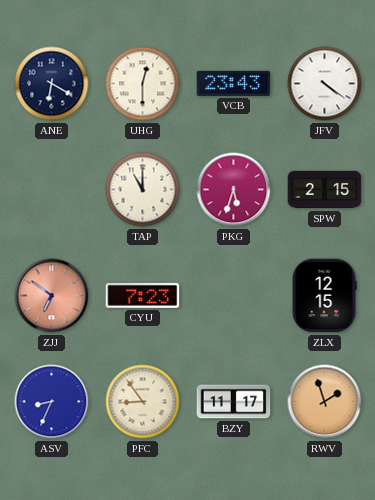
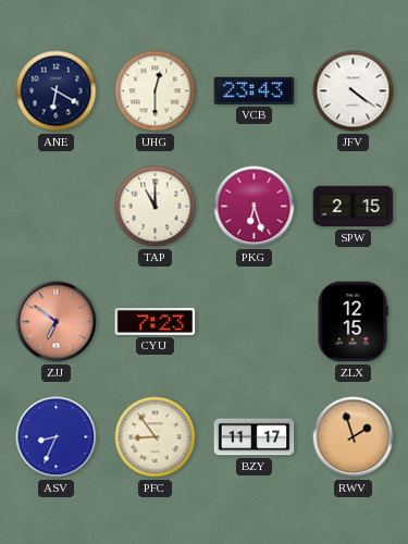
PKG: 5:33 -> 6:27 (255, 207)
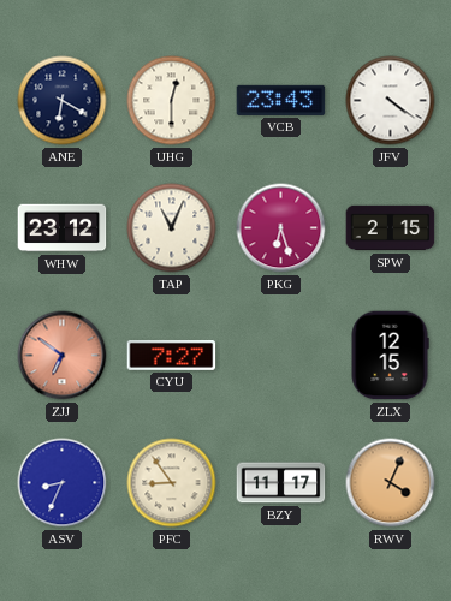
WHW: none -> 23:12 (63, 228)
TAP: 11:00 -> 11:04 (172, 228)
CYU: 7:23 -> 7:27 (172, 355)
RWV: 1:57 -> 4:04 (391, 483)
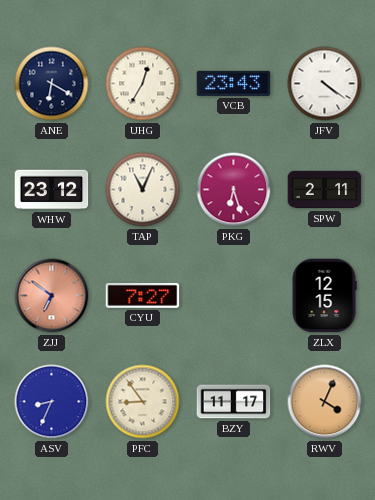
UHG: 12:30 -> 12:35 (143, 84)
SPW: 2:15 -> 2:11 (325, 190)
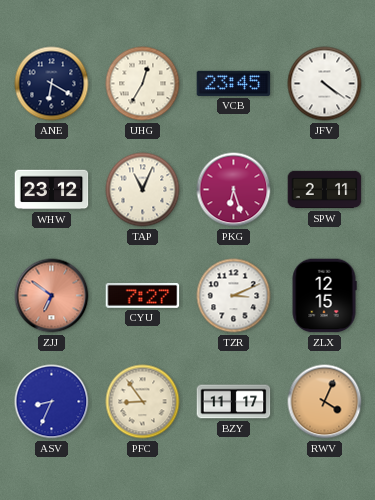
VCB: 23:43 -> 23:45 (234, 83)
TZR: none -> 3:11 (234, 296)
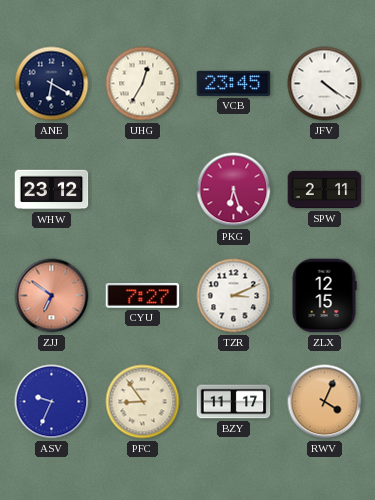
TAP: 11:04 -> none (143, 190)
ASV: 8:34 -> 9:34 (52, 402)
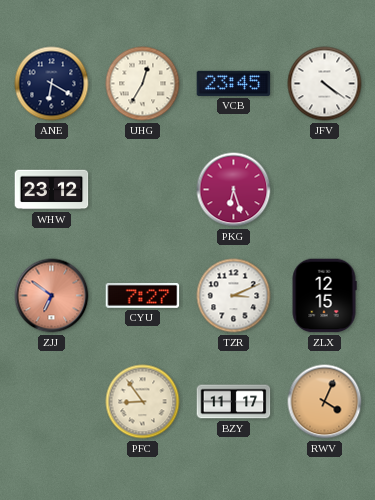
SPW: 2:11 -> none (325, 190)
ASV: 9:34 -> none (52, 402)
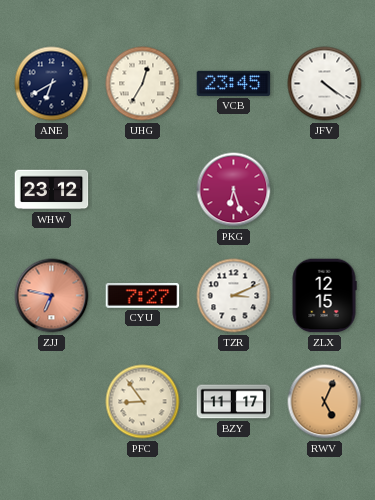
ANE: 6:20 -> 6:40 (52, 84)
ZJJ: 6:51 -> 6:47 (52, 296)
RWV: 4:04 -> 5:04 (325, 402)
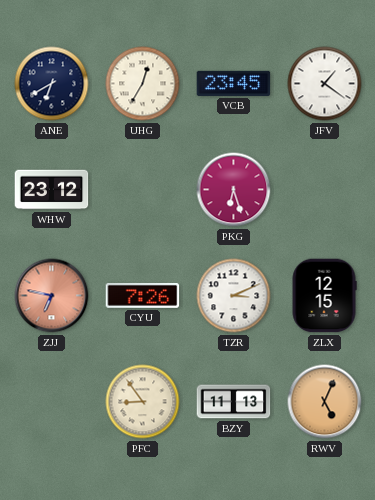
JFV: 4:21 -> 1:21 (325, 84)
CYU: 7:27 -> 7:26 (143, 295)
BZY: 11:17 -> 11:13 (234, 402)
